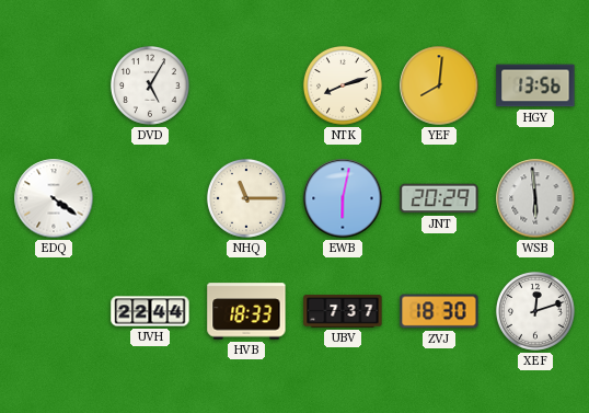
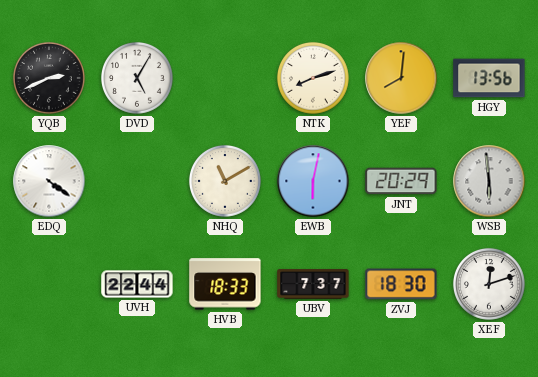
YQB: none -> 2:41 (49, 78)
NHQ: 11:15 -> 11:10 (225, 181)
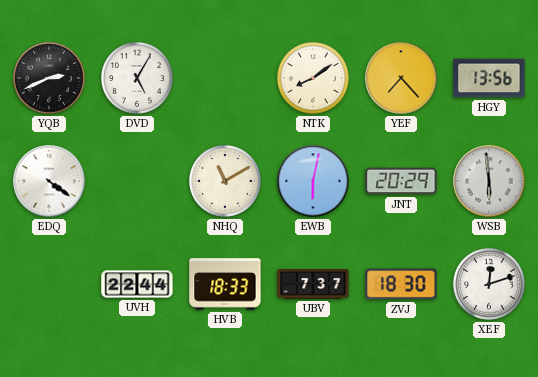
NTK: 8:12 -> 8:09 (313, 78)
YEF: 8:01 -> 7:23 (401, 78)
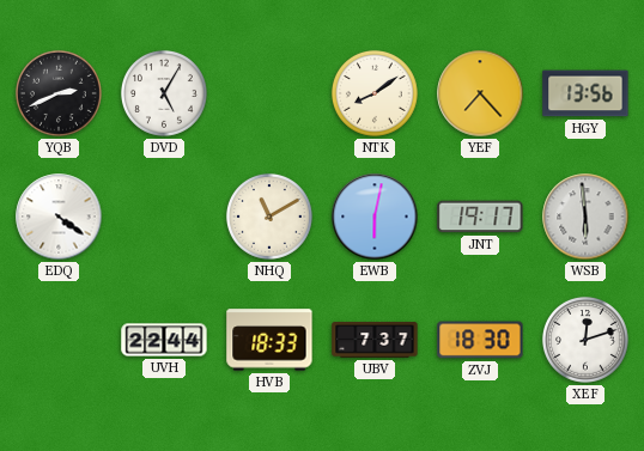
JNT: 20:29 -> 19:17 (480, 217)
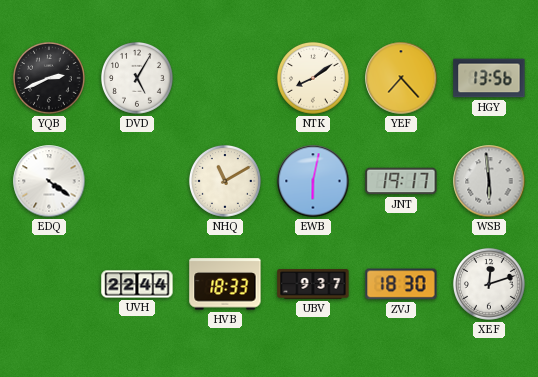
UBV: 7:37 -> 9:37 (313, 284)
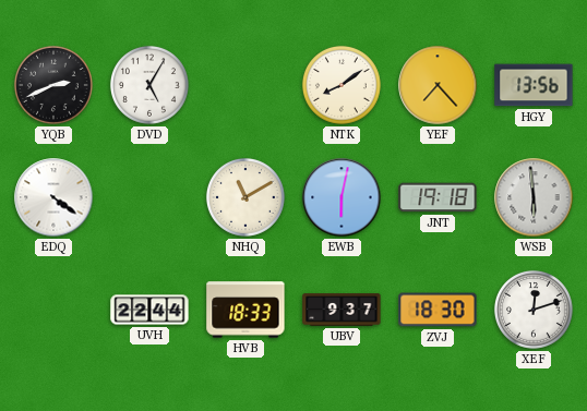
JNT: 19:17 -> 19:18 (438, 197)
